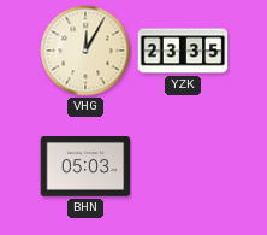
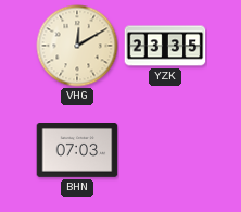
VHG: 12:05 -> 12:10 (77, 46)
BHN: 05:03 -> 07:03 (77, 151)
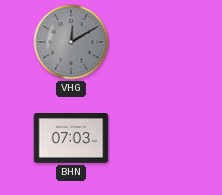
VHG dial: cream -> grey (71, 42)
YZK: 23:35 -> none (165, 46)
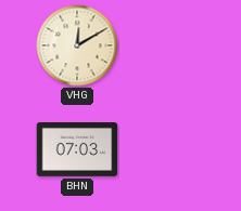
VHG dial: grey -> cream (77, 45)
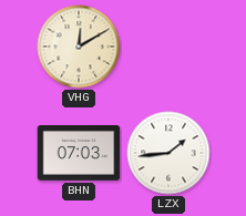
LZX: none -> 1:44 (168, 153)
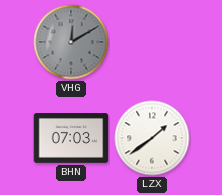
VHG dial: cream -> grey (71, 42)
LZX: 1:44 -> 1:39 (152, 138)
